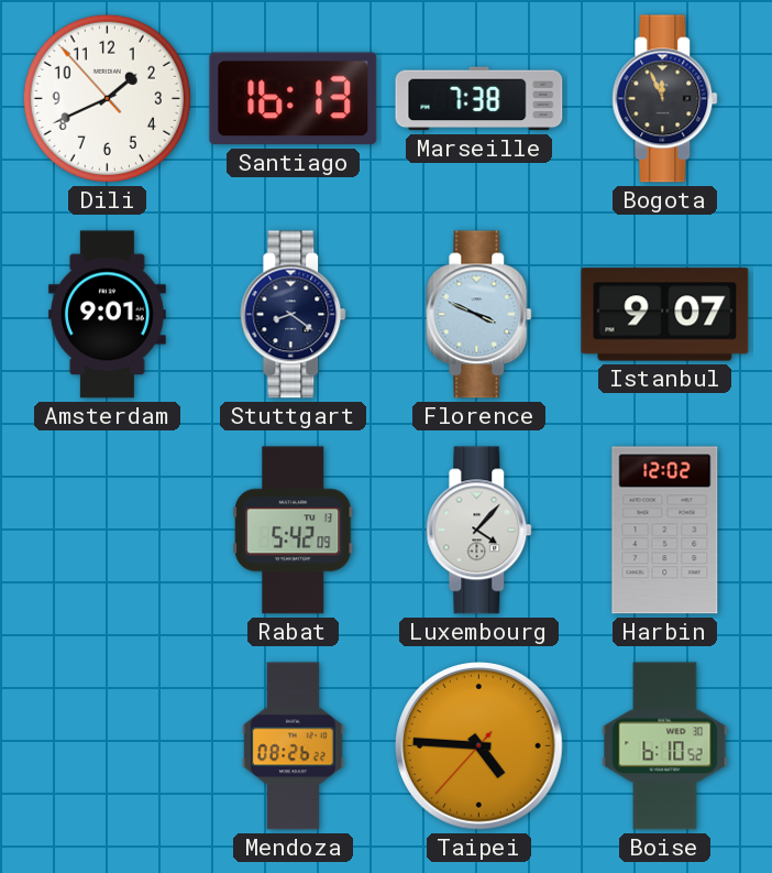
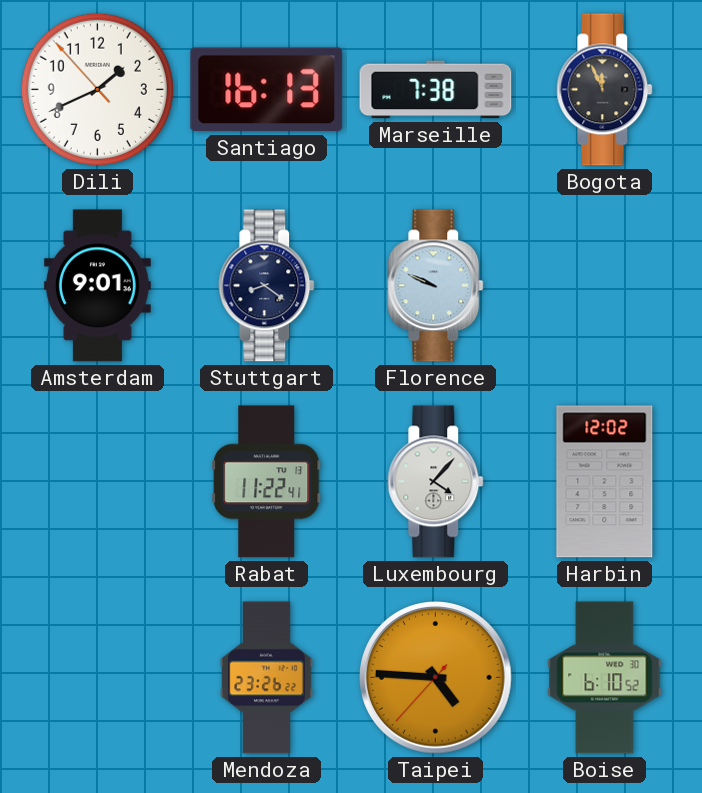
Florence: 3:49 -> 9:49 (436, 286)
Istanbul: 9:07 -> none (665, 315)
Rabat: 5:42 -> 11:22 (267, 482)
Mendoza: 08:26 -> 23:26 (267, 678)
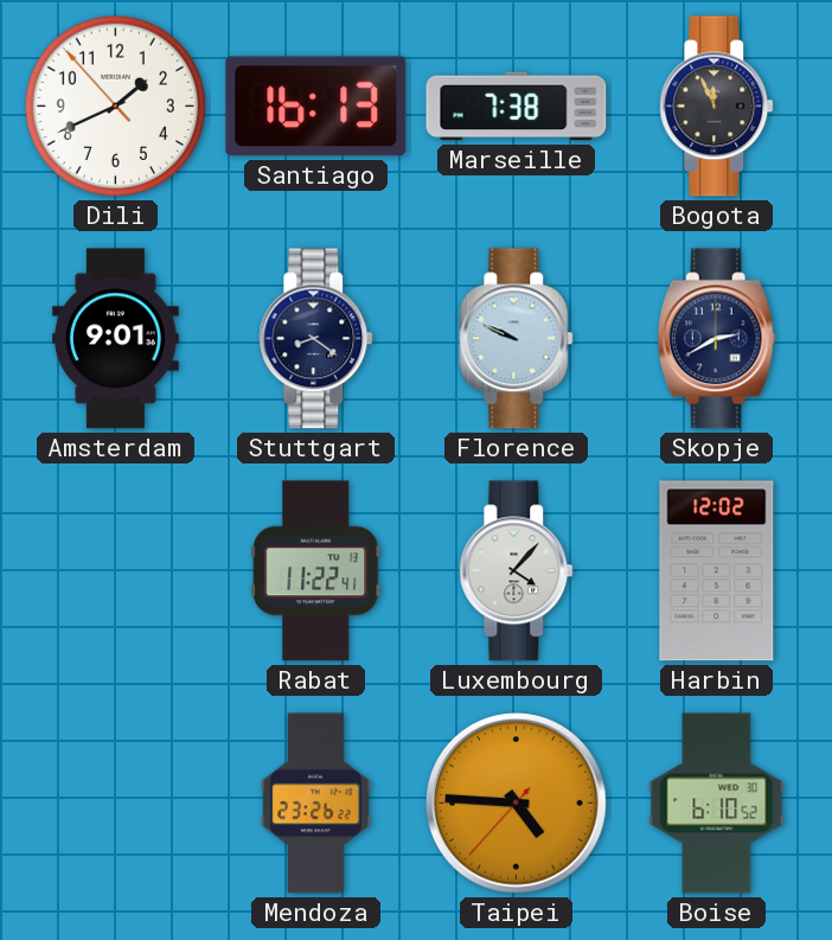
Skopje: none -> 2:40 (716, 339)
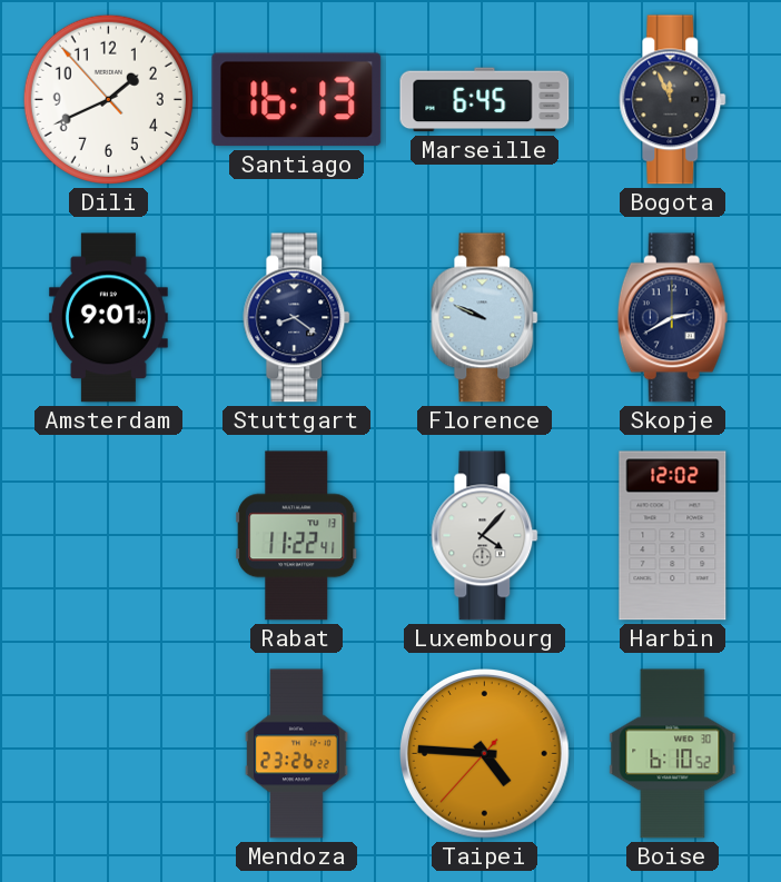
Marseille: 7:38 -> 6:45 (485, 100)
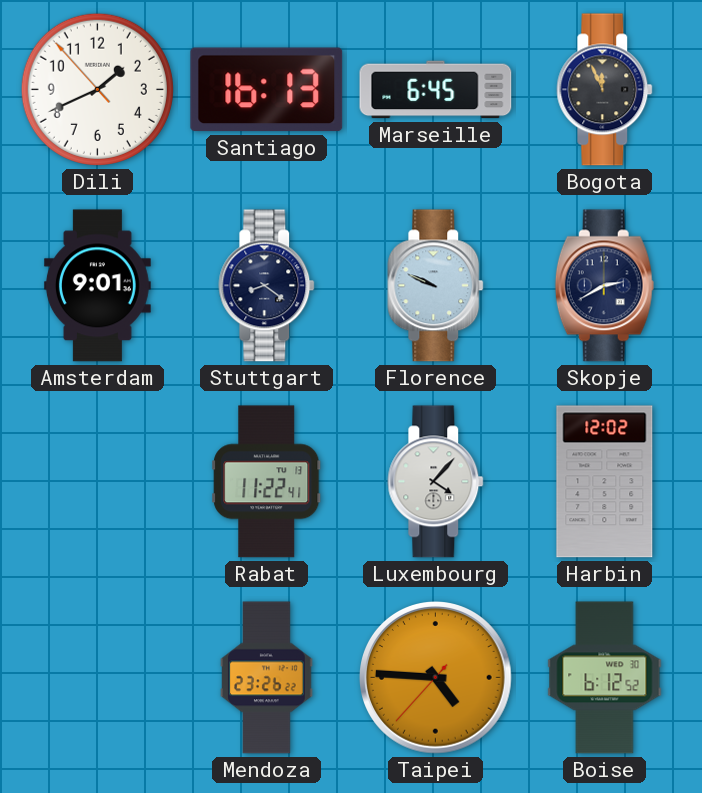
Boise: 6:10 -> 6:12 (605, 678)
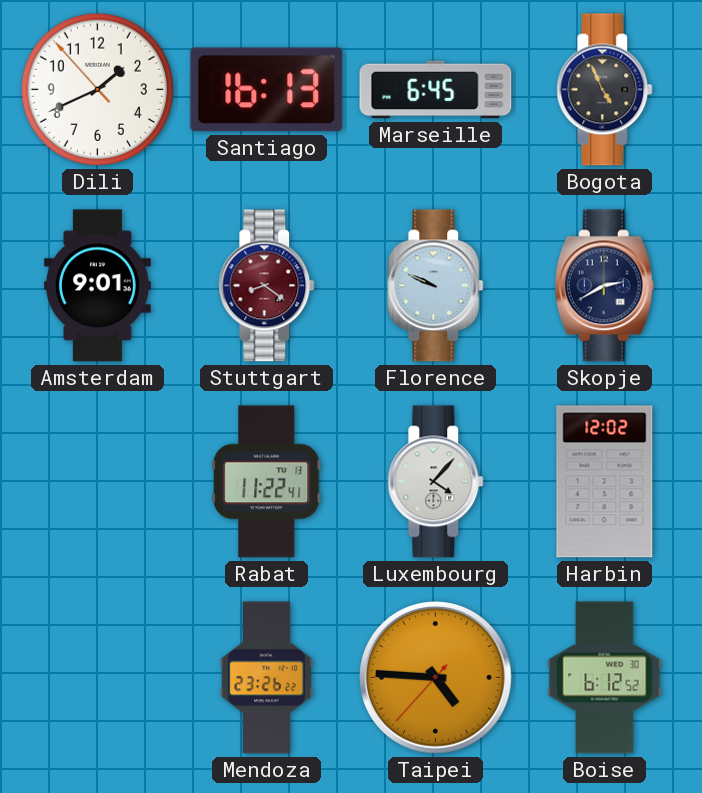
Bogota: 11:56 -> 4:56 (605, 90)
Stuttgart dial: navy -> burgundy (267, 286)
